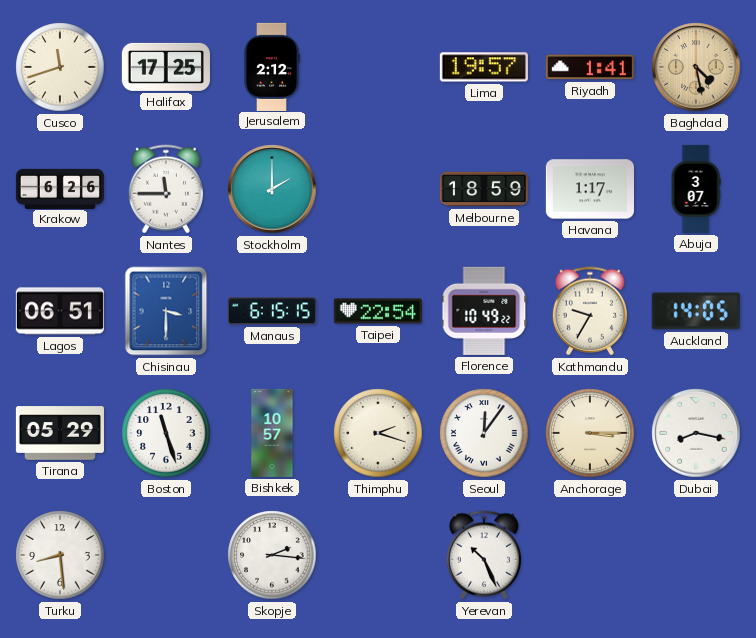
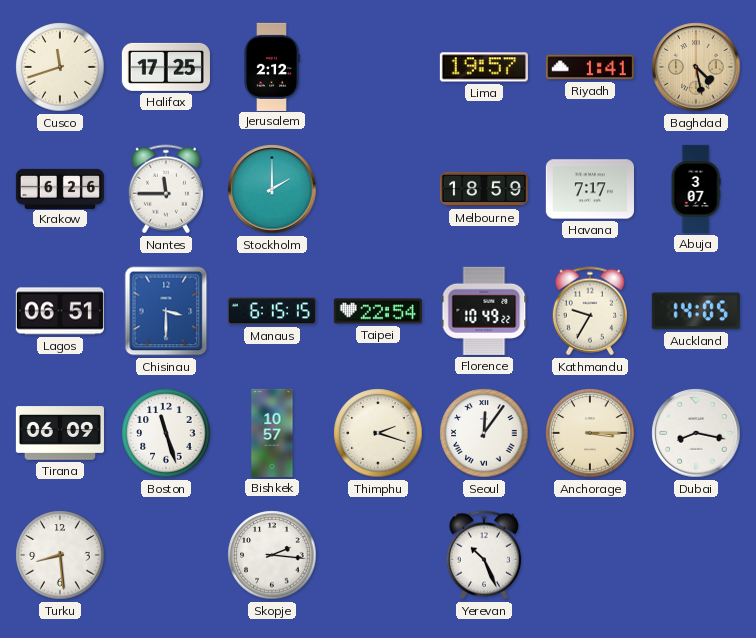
Havana: 1:17 -> 7:17 (590, 189)
Tirana: 05:29 -> 06:09 (60, 433)
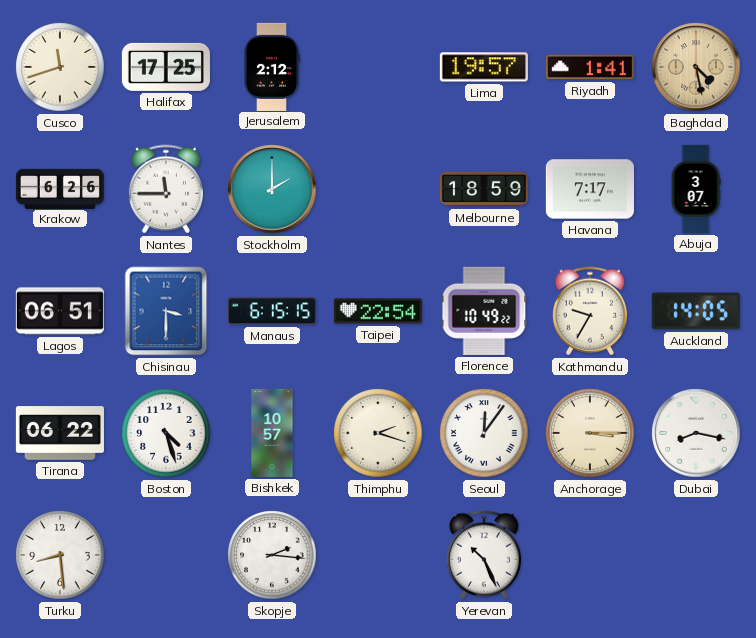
Tirana: 06:09 -> 06:22 (60, 433)
Boston: 11:27 -> 4:27 (166, 433)
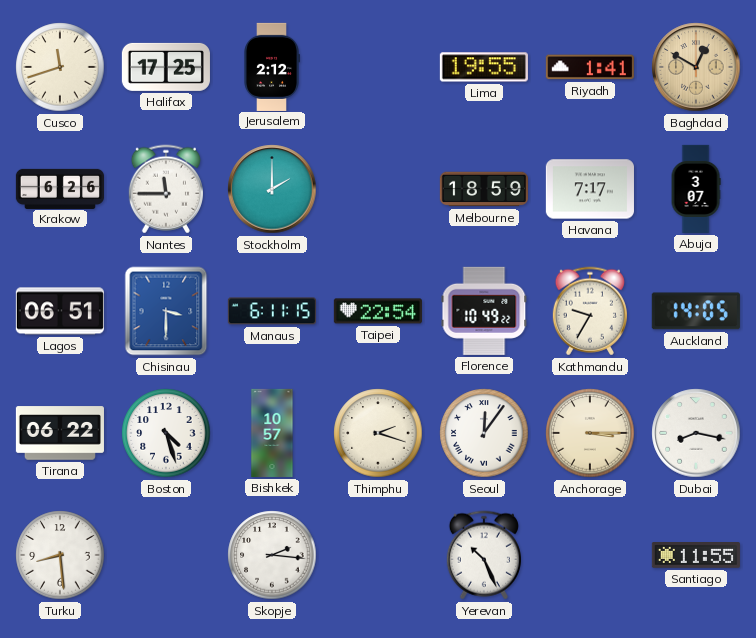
Lima: 19:57 -> 19:55 (484, 67)
Baghdad: 4:28 -> 12:50 (696, 67)
Manaus: 6:15 -> 6:11 (272, 311)
Santiago: none -> 11:55 (696, 556)
